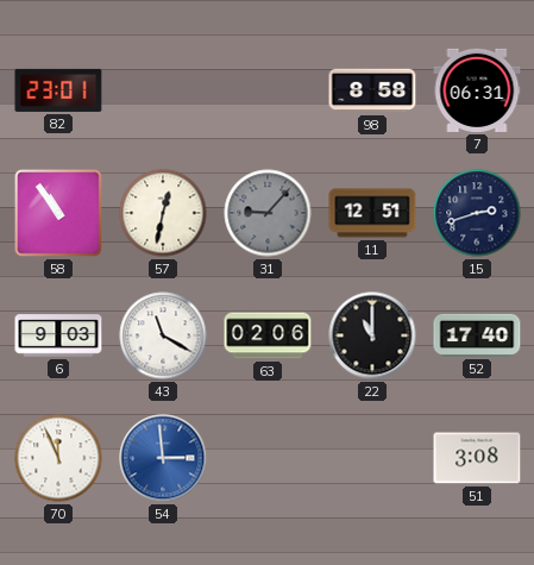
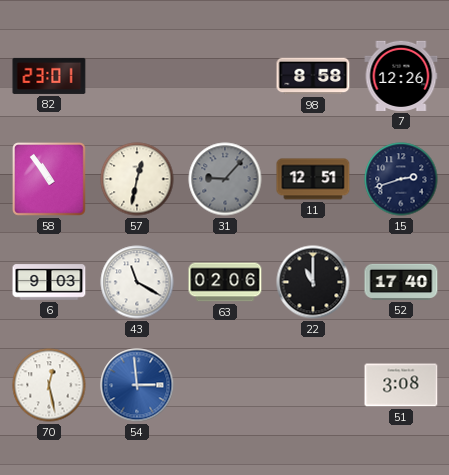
7: 06:31 -> 12:26 (401, 76)
70: 11:56 -> 12:28 (49, 385)
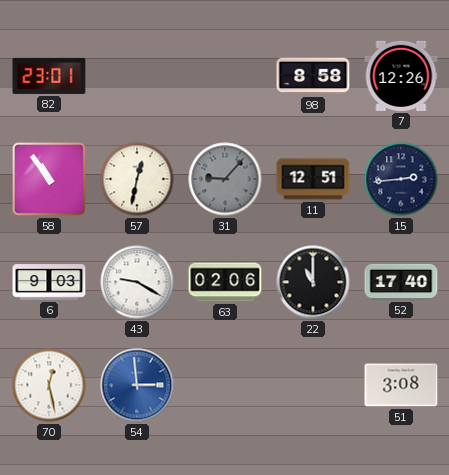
15: 2:42 -> 2:44 (401, 179)
43: 11:20 -> 9:20 (137, 282)
